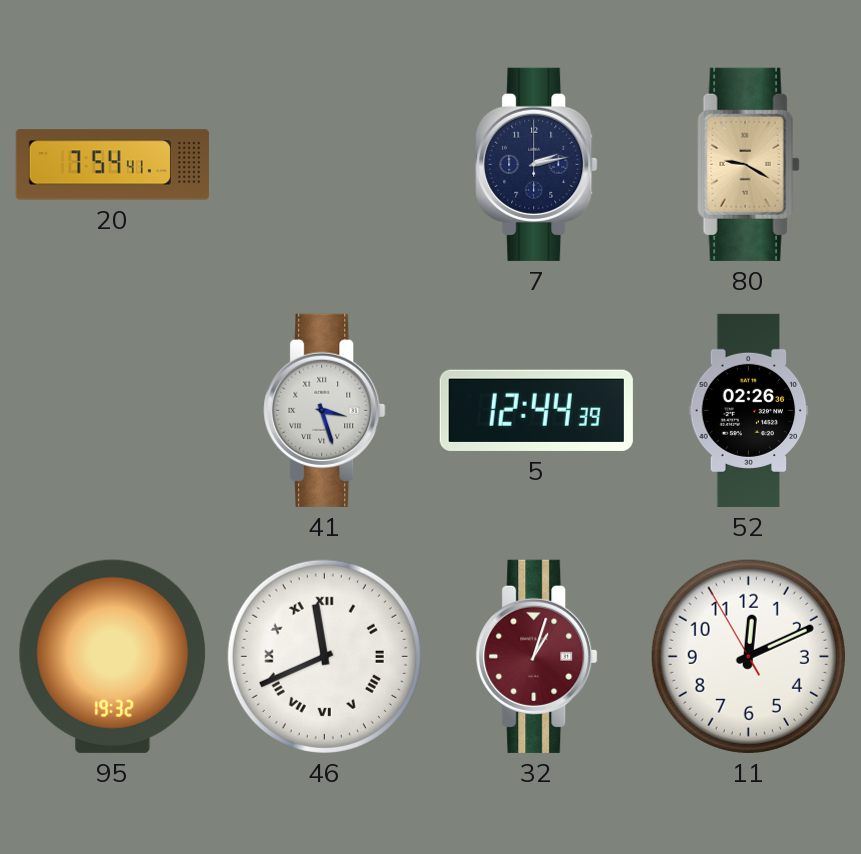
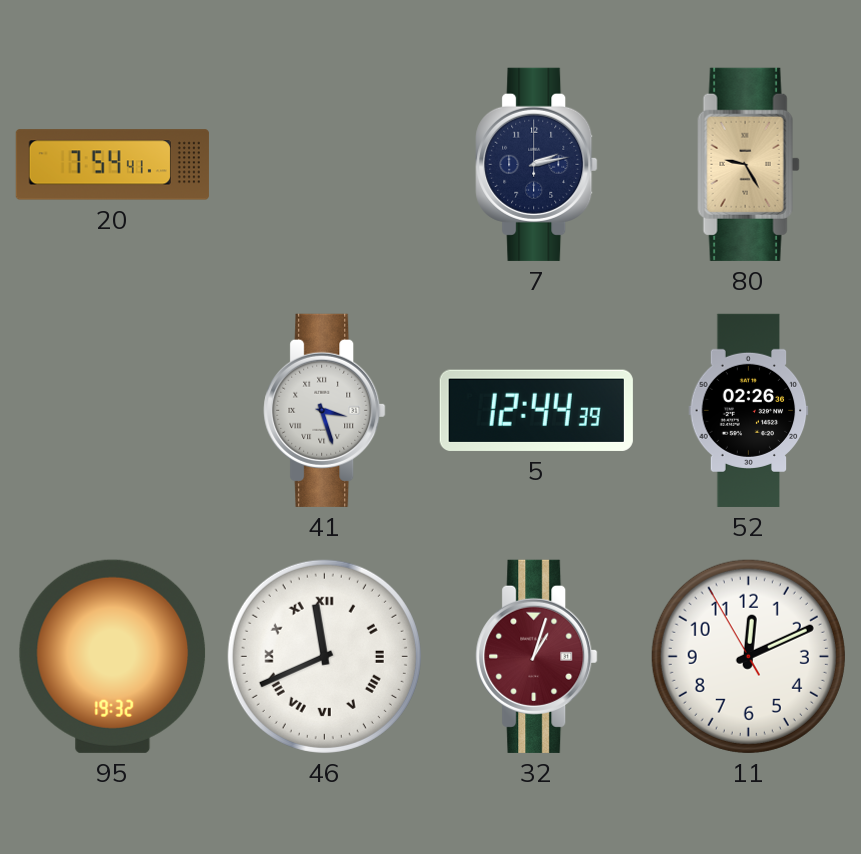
80: 9:20 -> 9:25 (749, 164)
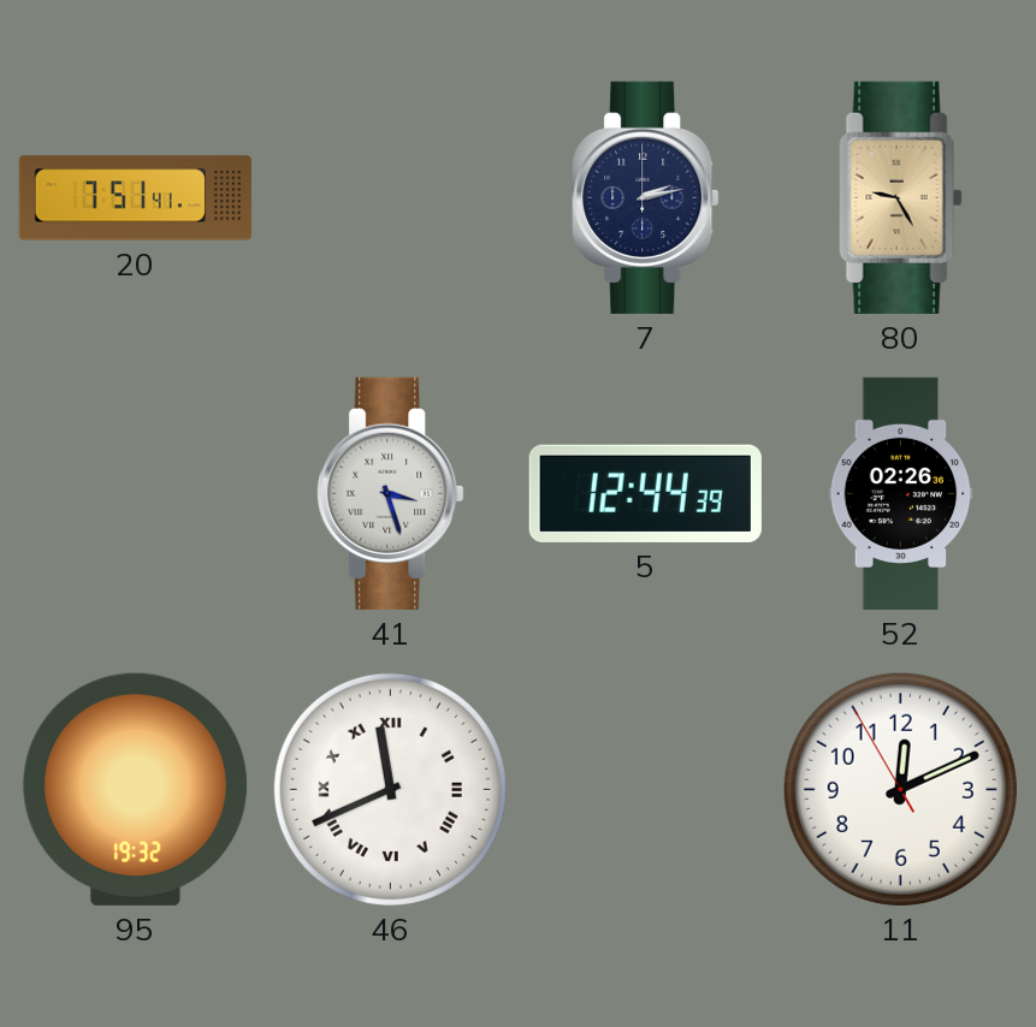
20: 7:54 -> 7:51 (135, 198)
32: 1:03 -> none (537, 656)
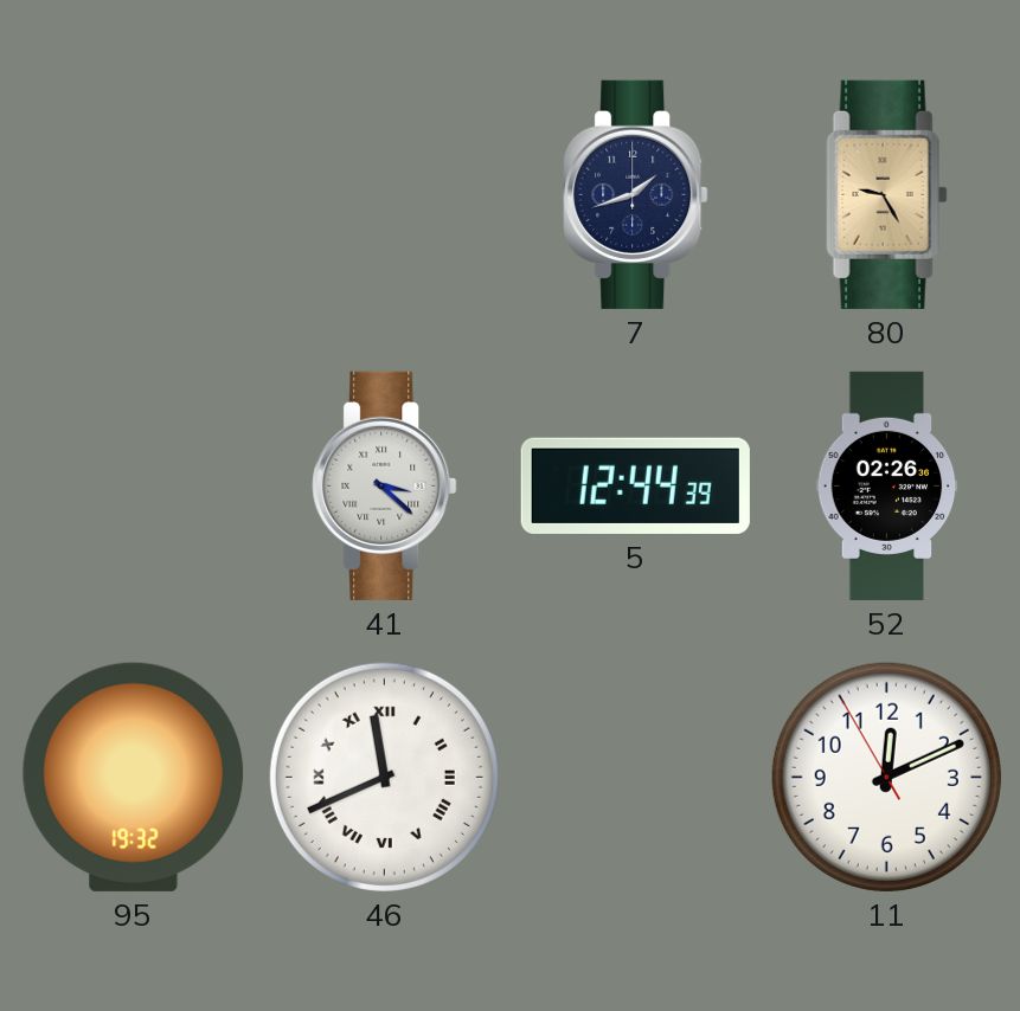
20: 7:51 -> none (135, 198)
7: 2:13 -> 1:42 (636, 194)
41: 3:27 -> 3:22 (385, 485)
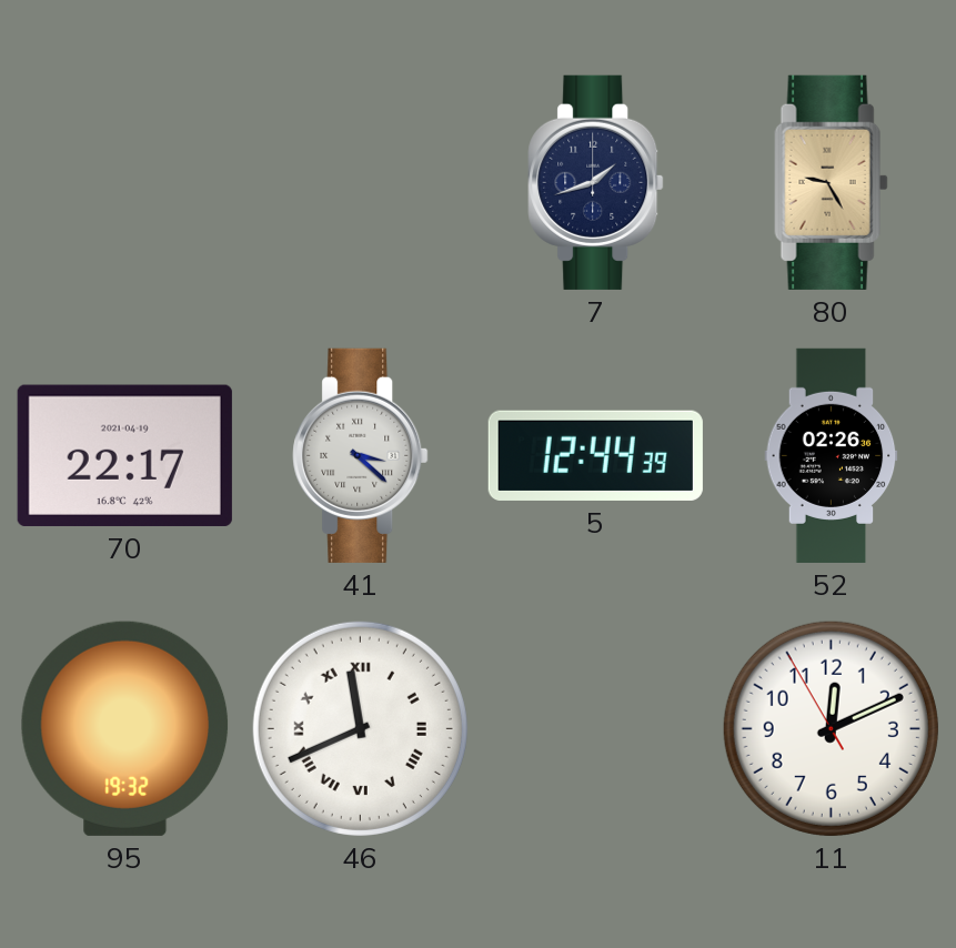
70: none -> 22:17 (124, 455)
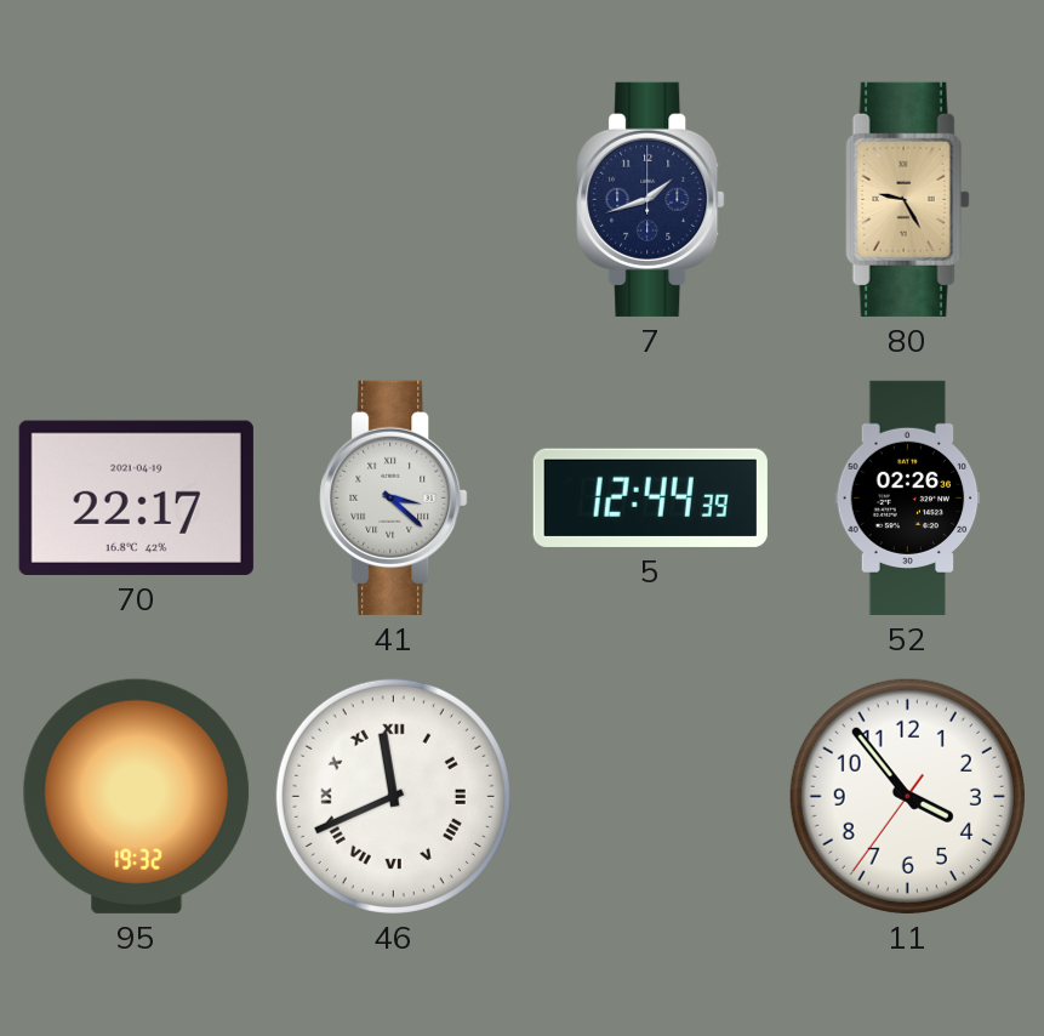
11: 12:10 -> 3:53 (907, 796)
